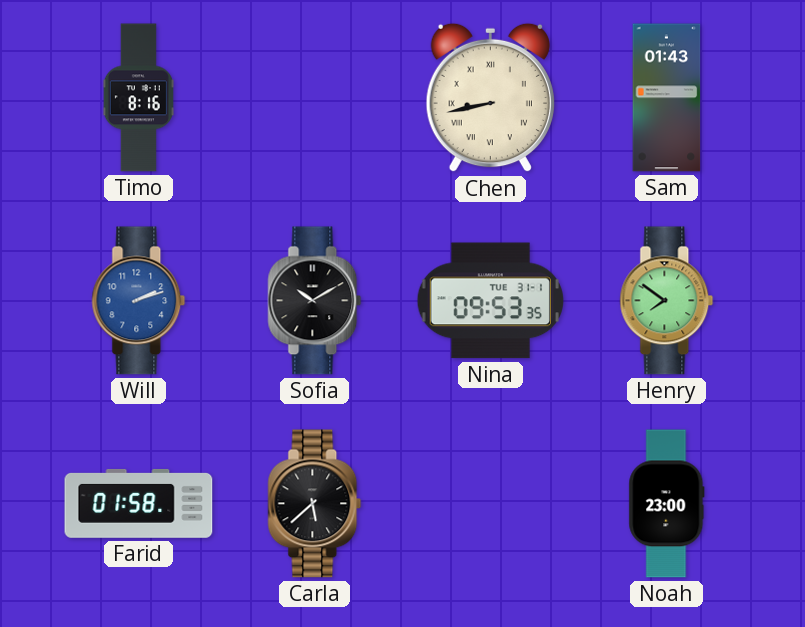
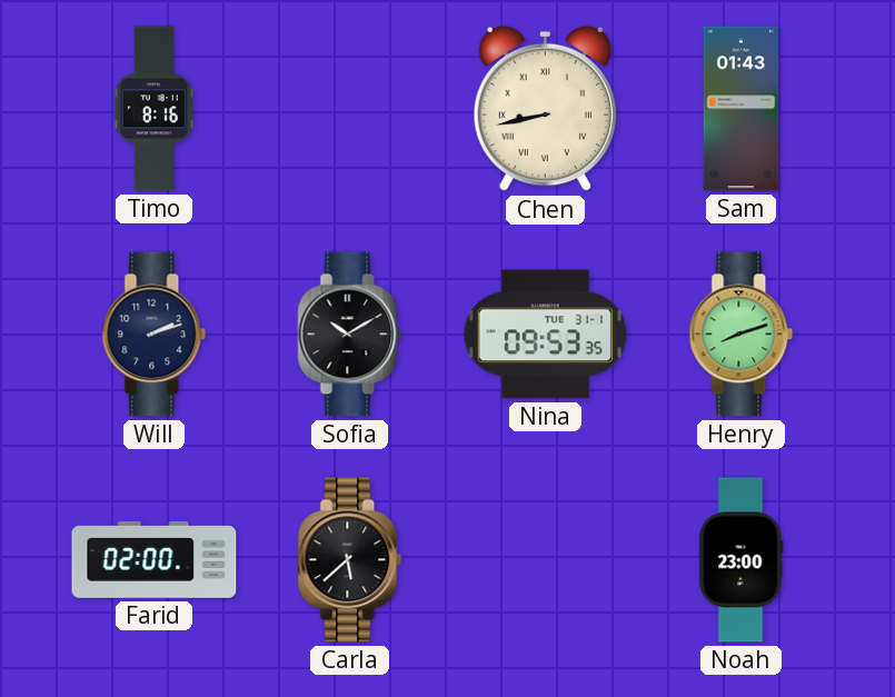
Will dial: blue -> navy (155, 335)
Henry: 7:51 -> 8:12 (742, 335)
Farid: 01:58 -> 02:00 (155, 559)
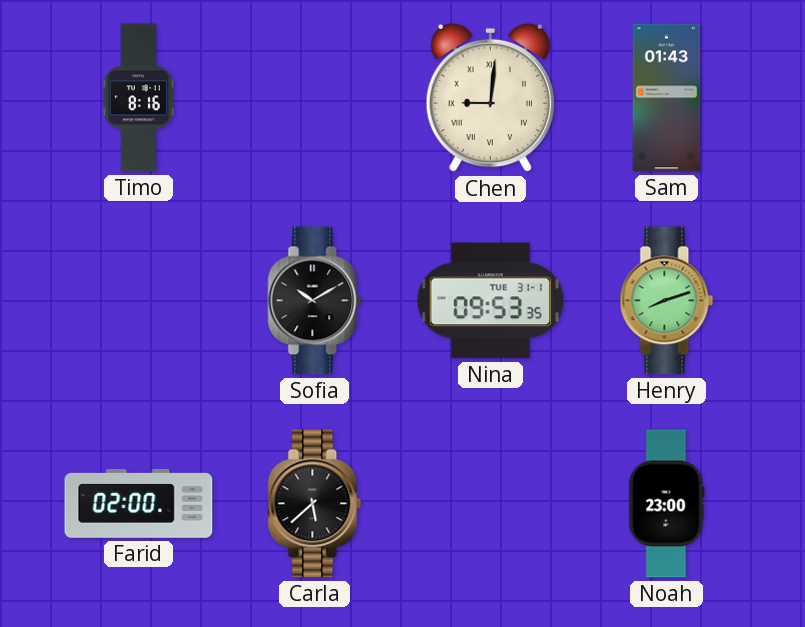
Chen: 8:43 -> 9:01 (490, 98)
Will: 2:12 -> none (155, 335)
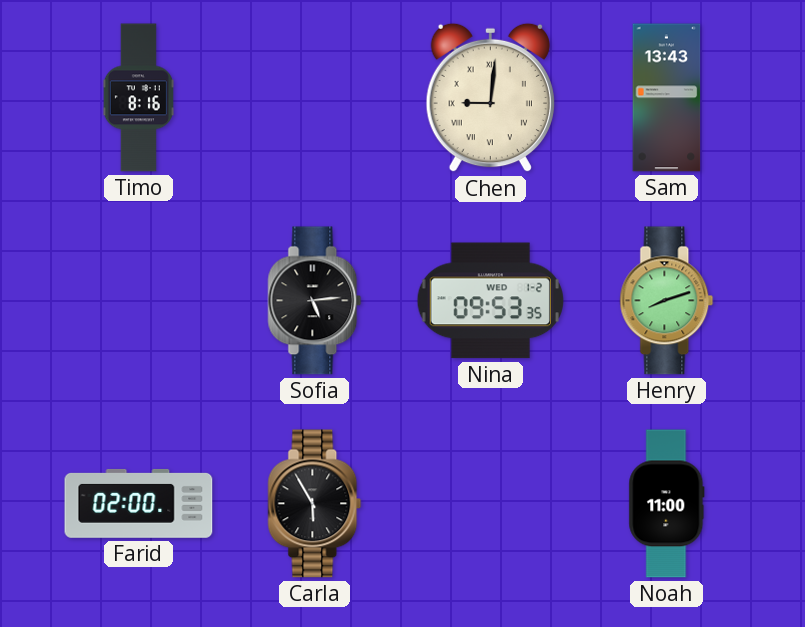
Sam: 01:43 -> 13:43 (667, 98)
Sofia: 10:10 -> 5:14 (315, 301)
Nina date: TUE 31-1 -> WED 1-2 (490, 301)
Carla: 5:38 -> 5:55 (315, 504)
Noah: 23:00 -> 11:00 (667, 504)
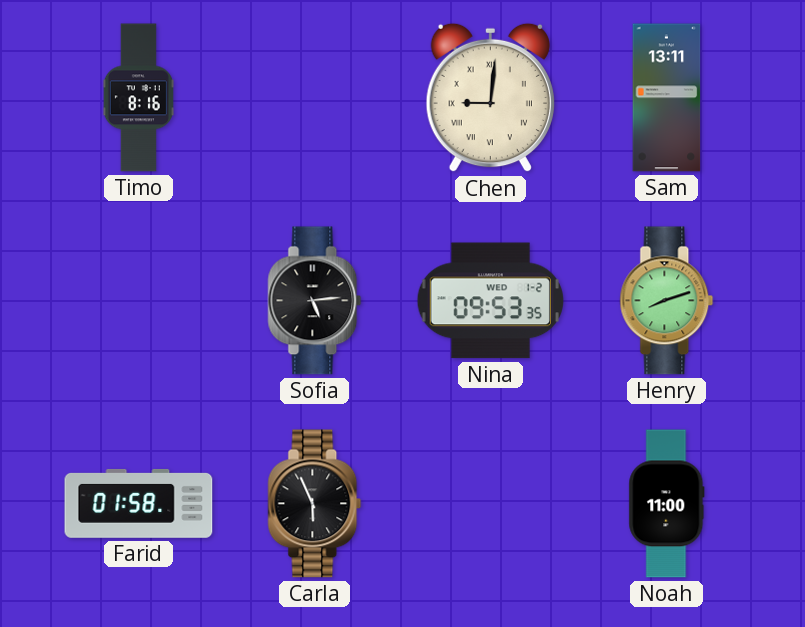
Sam: 13:43 -> 13:11 (667, 98)
Farid: 02:00 -> 01:58 (139, 503)
Carla: 5:55 -> 5:56 (315, 504)
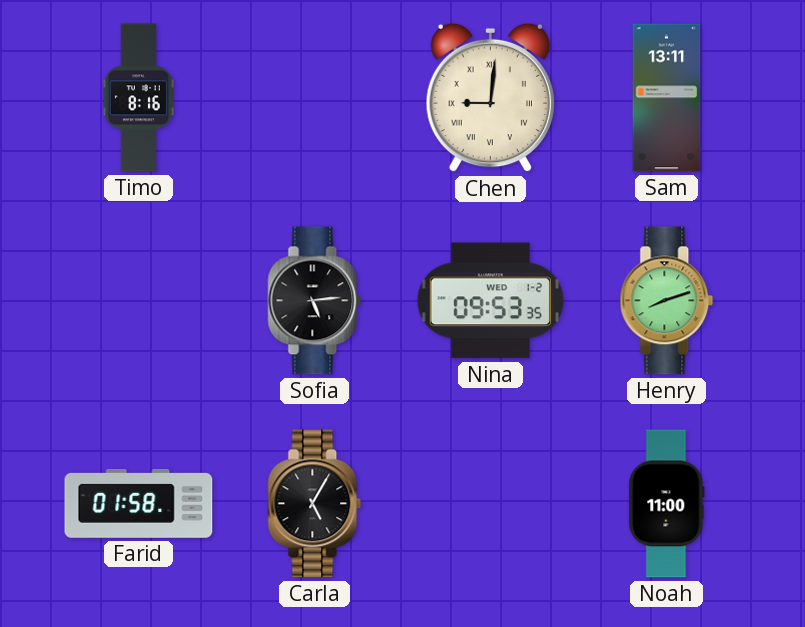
Carla: 5:56 -> 5:05 (315, 504)
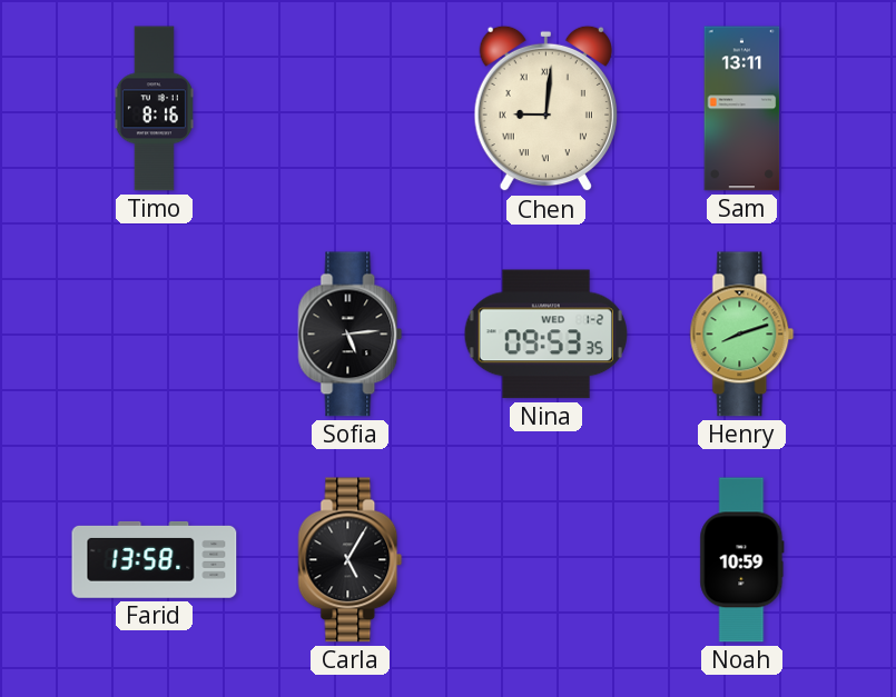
Farid: 01:58 -> 13:58 (155, 559)
Noah: 11:00 -> 10:59 (742, 560)
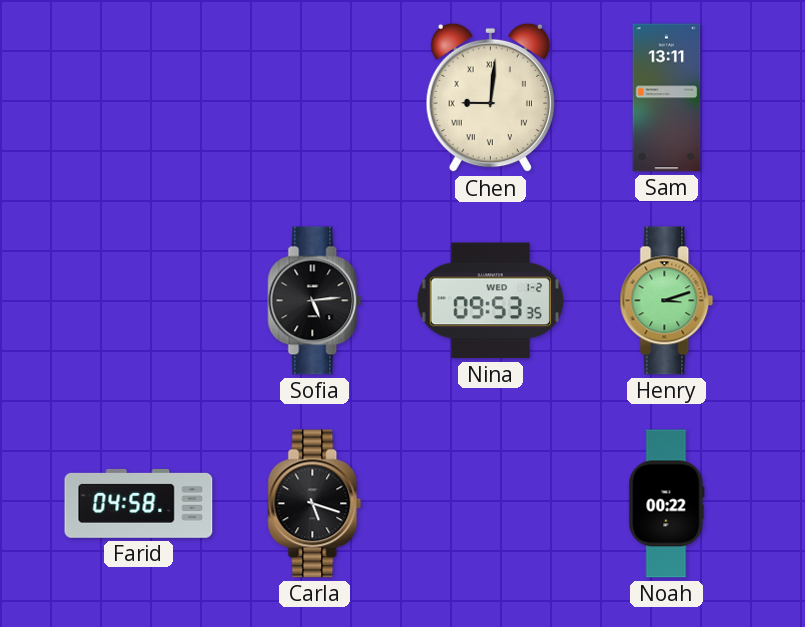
Timo: 8:16 -> none (154, 109)
Henry: 8:12 -> 3:12 (667, 301)
Farid: 13:58 -> 04:58 (139, 503)
Carla: 5:05 -> 5:18 (315, 504)
Noah: 10:59 -> 00:22 (667, 504)
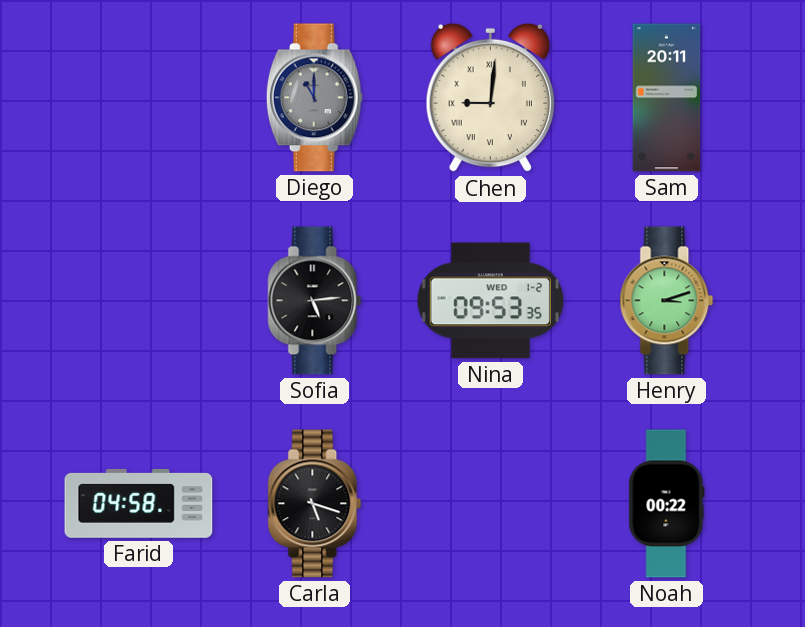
Diego: none -> 11:00 (314, 98)
Sam: 13:11 -> 20:11 (667, 98)
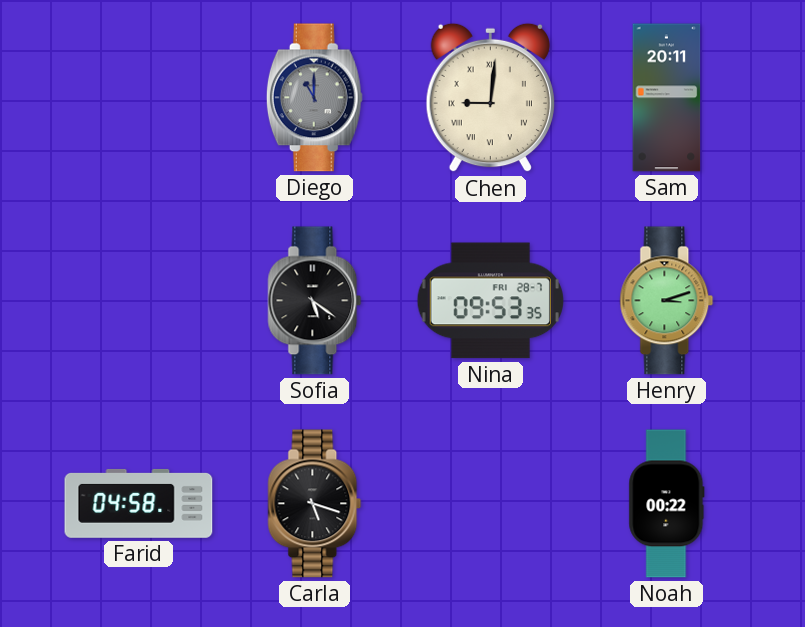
Sofia: 5:14 -> 5:21 (315, 301)
Nina date: WED 1-2 -> FRI 28-7 (490, 301)
